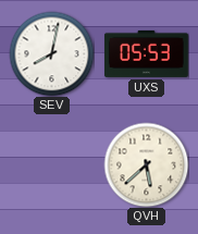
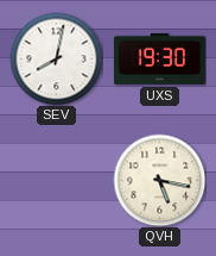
UXS: 05:53 -> 19:30 (159, 58)
QVH: 5:38 -> 5:17 (159, 180)
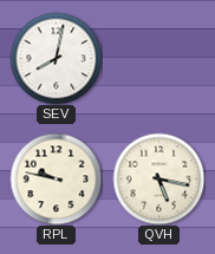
UXS: 19:30 -> none (159, 58)
RPL: none -> 9:47 (56, 178)
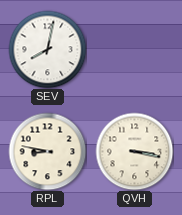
RPL: 9:47 -> 8:47 (47, 151)
QVH: 5:17 -> 3:17 (134, 151)
